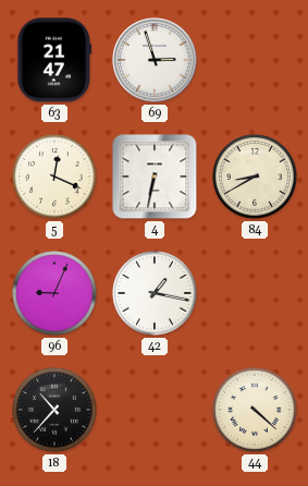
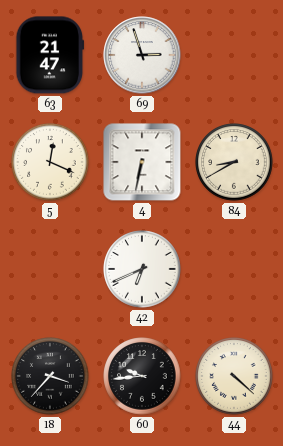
96: 9:04 -> none (54, 293)
42: 1:17 -> 6:41 (142, 269)
18: 10:37 -> 3:37 (50, 376)
60: none -> 9:44 (142, 376)
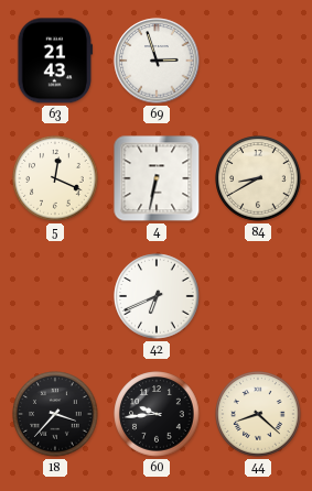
63: 21:47 -> 21:43 (55, 61)
44: 4:22 -> 8:22 (258, 414)
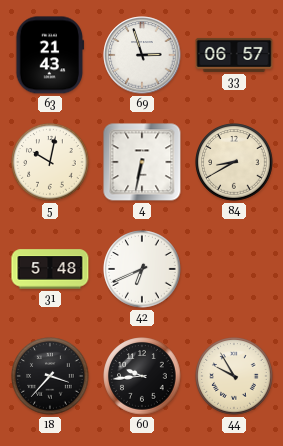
33: none -> 06:57 (234, 55)
5: 12:19 -> 10:02 (50, 162)
31: none -> 5:48 (50, 269)
44: 8:22 -> 9:55 (234, 376)
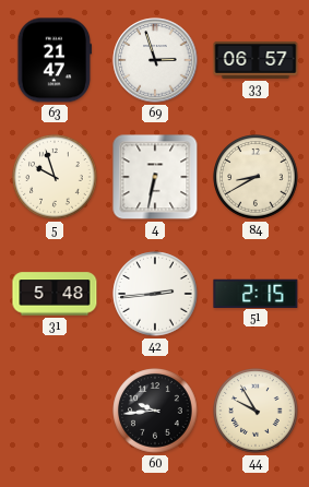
63: 21:43 -> 21:47 (55, 60)
5: 10:02 -> 9:57 (55, 177)
42: 6:41 -> 2:44 (155, 294)
51: none -> 2:15 (255, 293)
18: 3:37 -> none (50, 376)
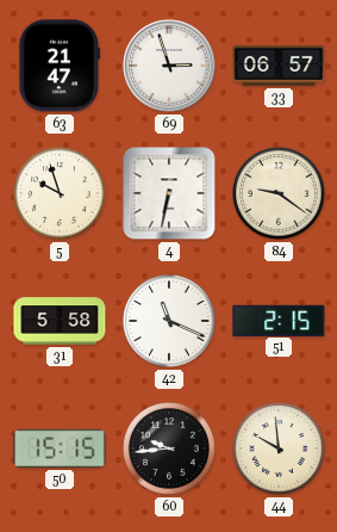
84: 8:40 -> 9:21 (279, 193)
31: 5:48 -> 5:58 (60, 321)
42: 2:44 -> 11:19 (169, 321)
50: none -> 15:15 (60, 449)
44: 9:55 -> 9:59 (279, 449)
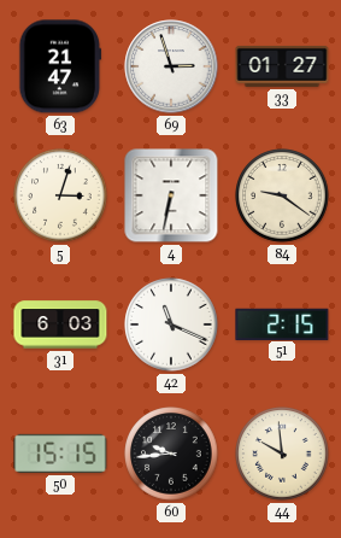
33: 06:57 -> 01:27 (282, 66)
5: 9:57 -> 3:03 (60, 195)
31: 5:58 -> 6:03 (60, 324)
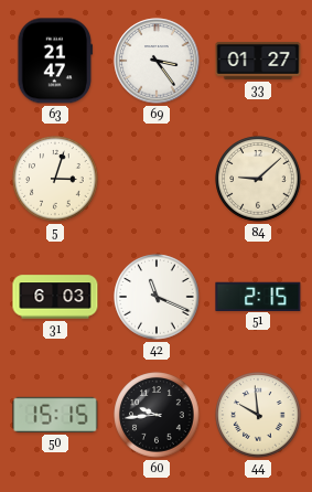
69: 2:57 -> 3:24 (157, 61)
4: 6:32 -> none (171, 195)
84: 9:21 -> 9:08 (258, 179)
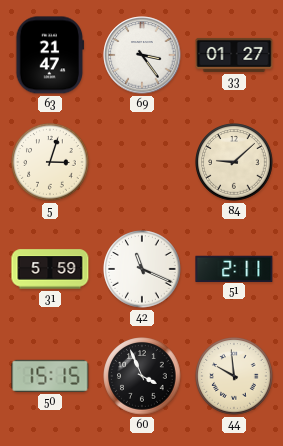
31: 6:03 -> 5:59 (50, 269)
51: 2:15 -> 2:11 (234, 268)
60: 9:44 -> 3:56 (142, 376)
